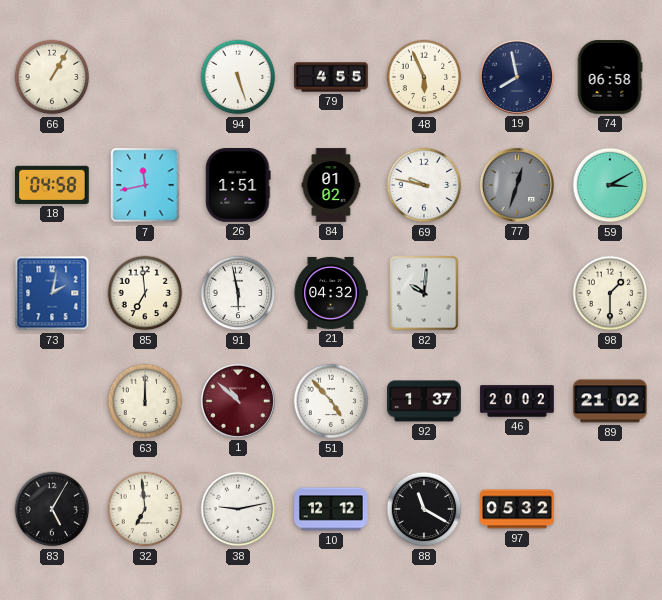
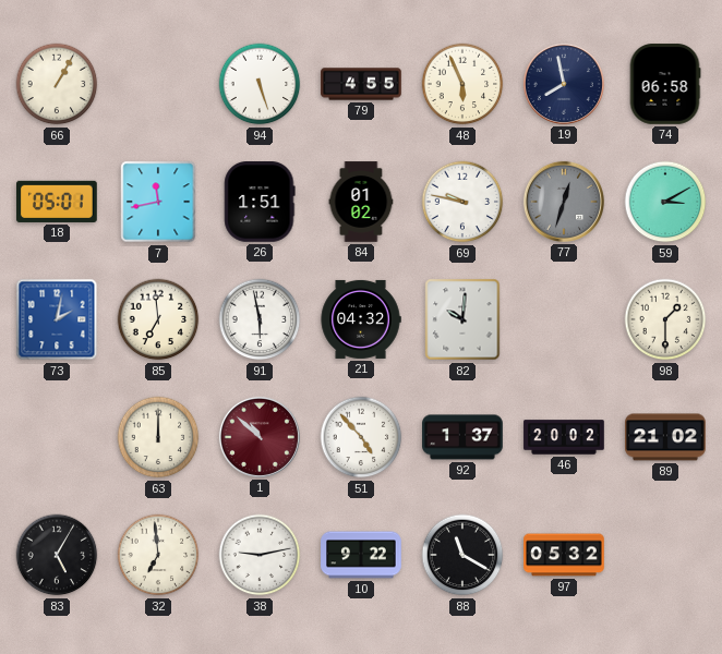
18: 04:58 -> 05:01 (58, 202)
10: 12:12 -> 9:22 (361, 555)
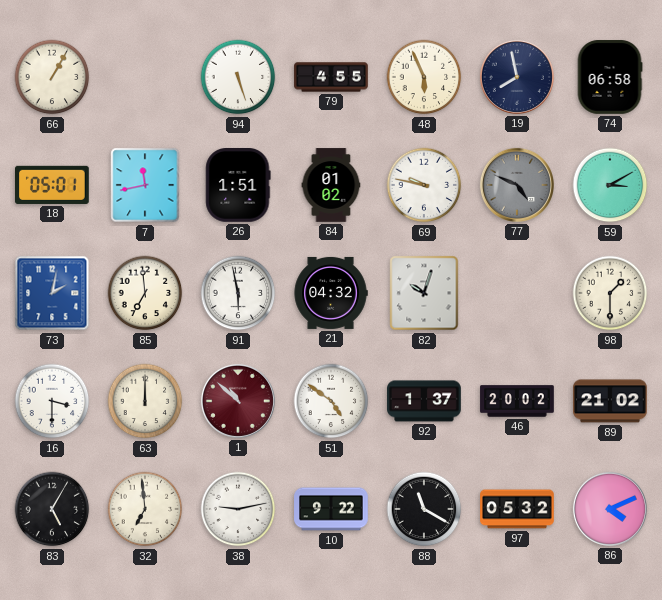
77: 12:33 -> 4:49 (517, 185)
82: 10:01 -> 10:03 (424, 293)
16: none -> 3:30 (52, 401)
51: 4:53 -> 4:51 (331, 401)
86: none -> 4:11 (610, 509)
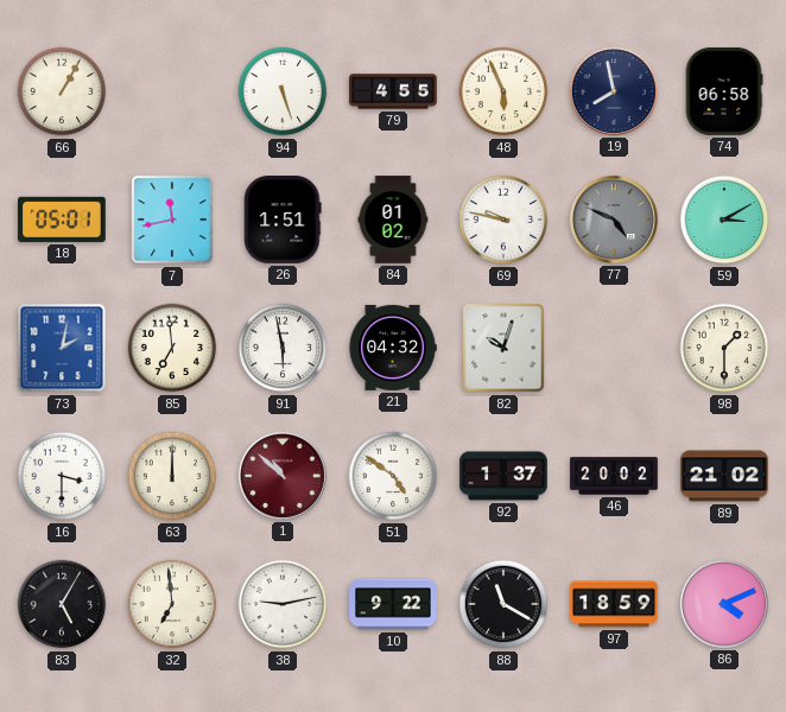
97: 05:32 -> 18:59 (614, 604)
